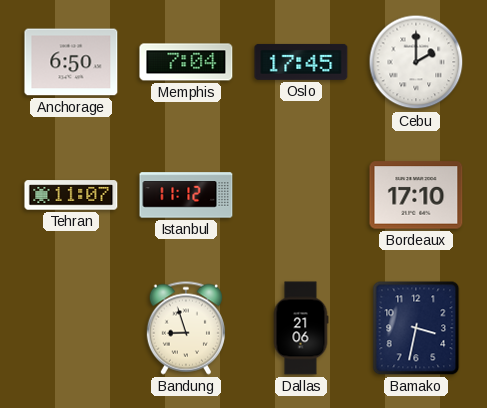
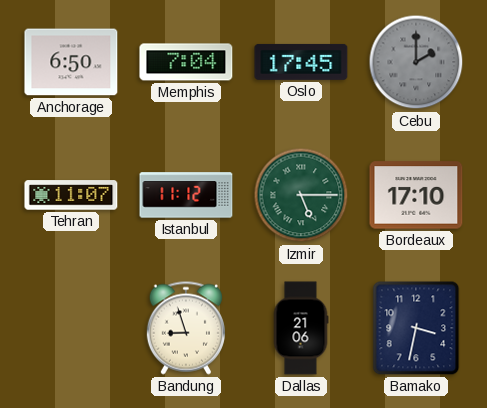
Cebu dial: white -> grey (416, 62)
Izmir: none -> 5:15 (301, 195)
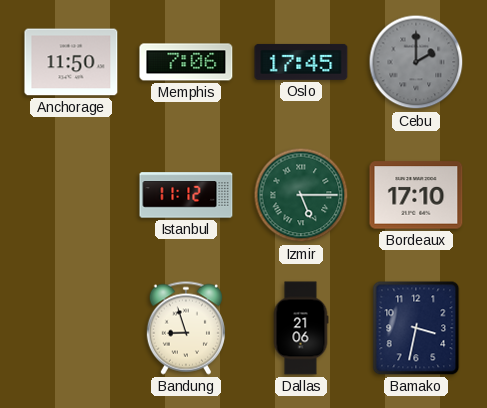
Anchorage: 6:50 -> 11:50 (71, 62)
Memphis: 7:04 -> 7:06 (186, 62)
Tehran: 11:07 -> none (71, 195)
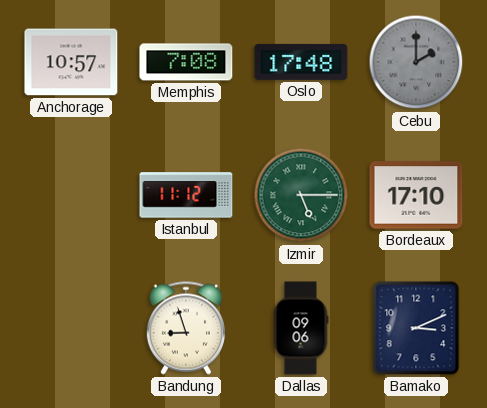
Anchorage: 11:50 -> 10:57 (71, 62)
Memphis: 7:06 -> 7:08 (186, 62)
Oslo: 17:45 -> 17:48 (301, 62)
Dallas: 21:06 -> 09:06 (301, 328)
Bamako: 3:32 -> 3:11 (416, 328)
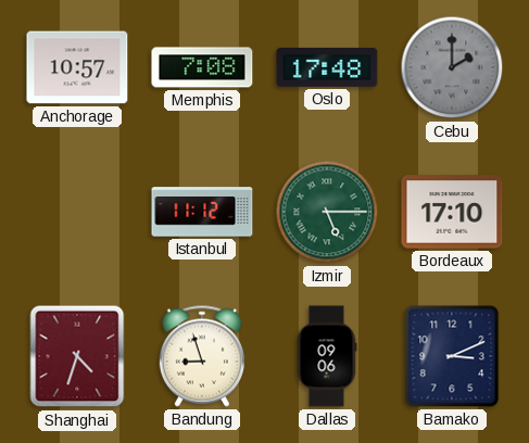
Shanghai: none -> 4:33 (77, 356)
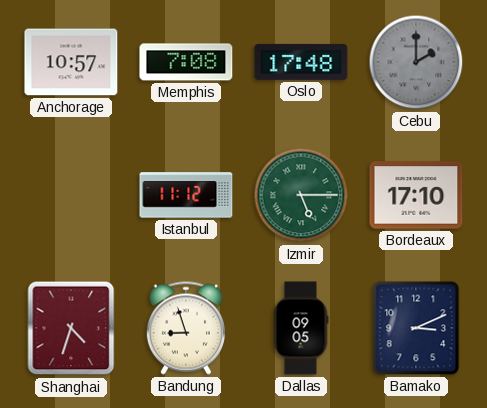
Dallas: 09:06 -> 09:05 (301, 328)
